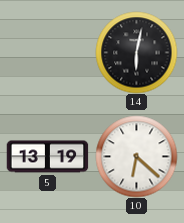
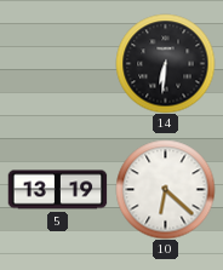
14: 6:02 -> 6:31 (165, 63)
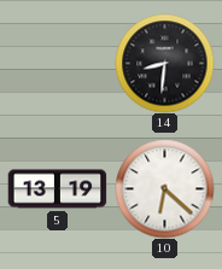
14: 6:31 -> 8:31 (164, 63)
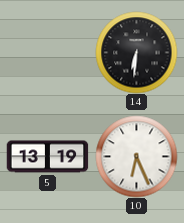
14: 8:31 -> 6:31 (136, 52)
10: 6:22 -> 6:26 (136, 156)
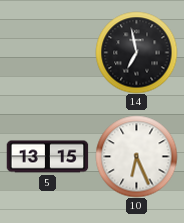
14: 6:31 -> 6:58 (136, 52)
5: 13:19 -> 13:15 (47, 157)
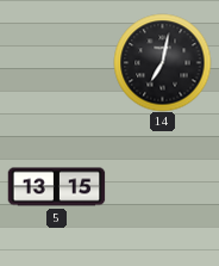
14: 6:58 -> 7:02 (162, 62)
10: 6:26 -> none (136, 156)
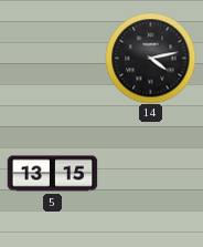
14: 7:02 -> 4:13 (150, 58)
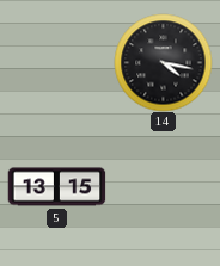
14: 4:13 -> 4:17 (163, 62)
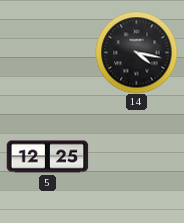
5: 13:15 -> 12:25 (47, 157)
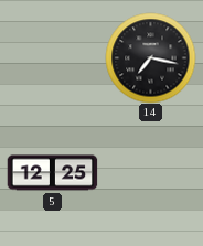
14: 4:17 -> 7:17 (150, 57)
